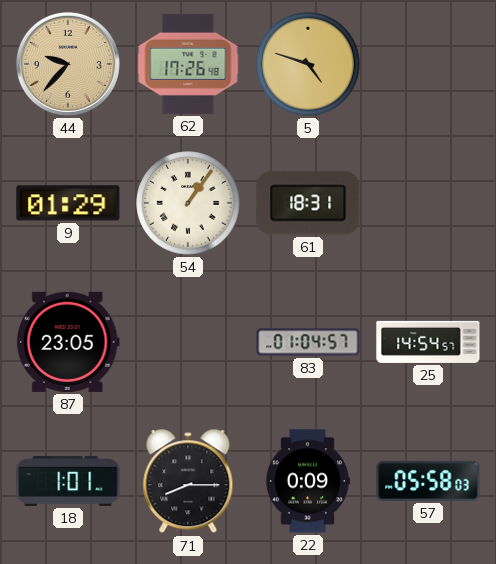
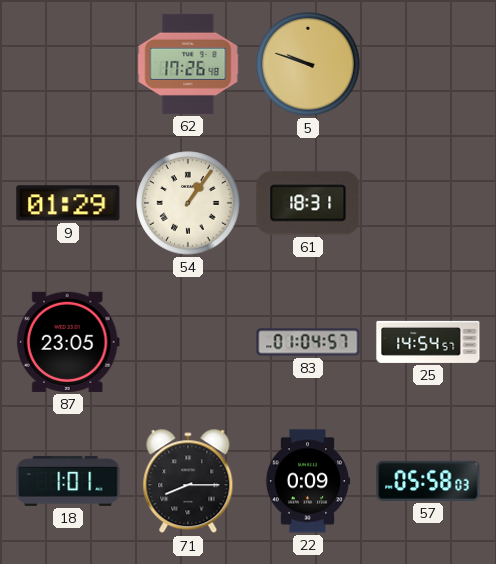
44: 9:37 -> none (68, 64)
5: 4:48 -> 9:48 (308, 64)
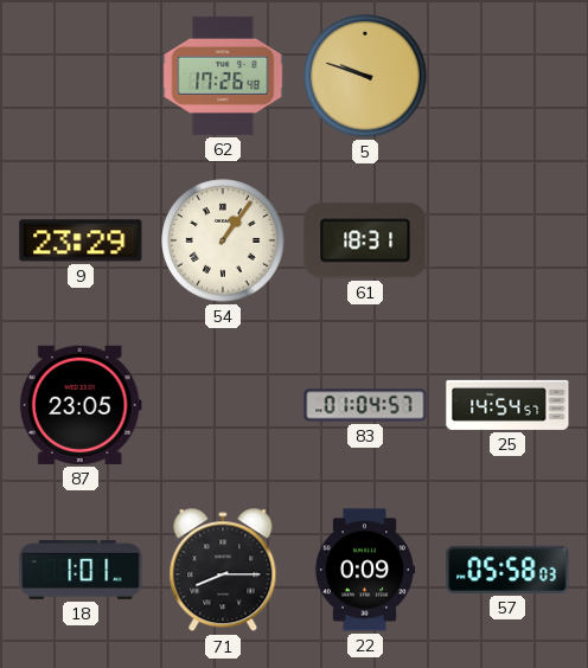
9: 01:29 -> 23:29 (81, 240)
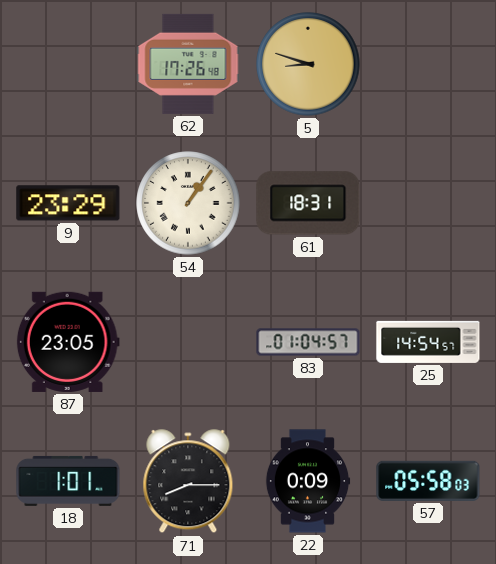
5: 9:48 -> 8:48 (308, 64)
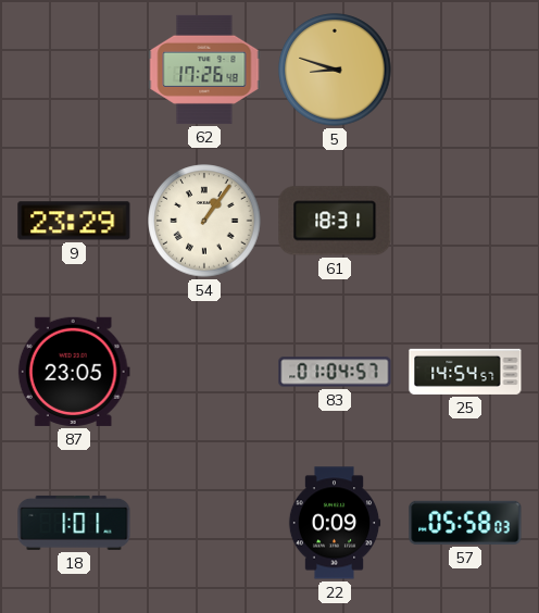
71: 8:15 -> none (188, 482)
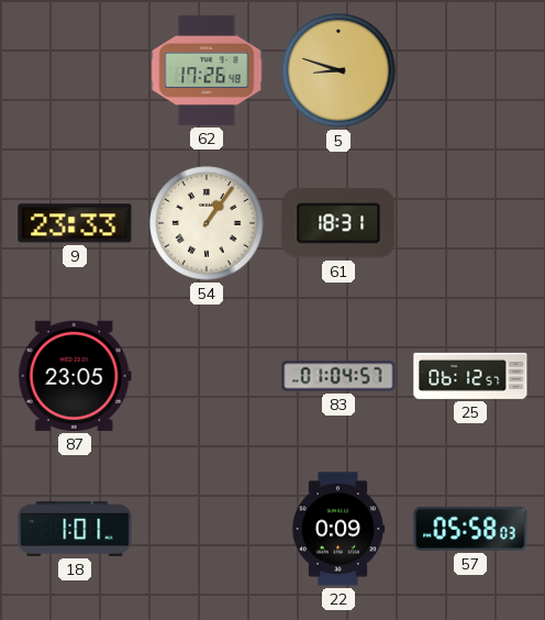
9: 23:29 -> 23:33 (75, 223)
25: 14:54 -> 06:12 (470, 376)
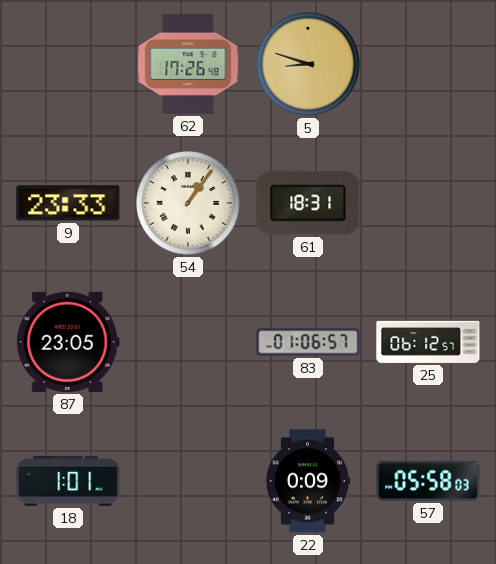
83: 01:04 -> 01:06 (308, 342)
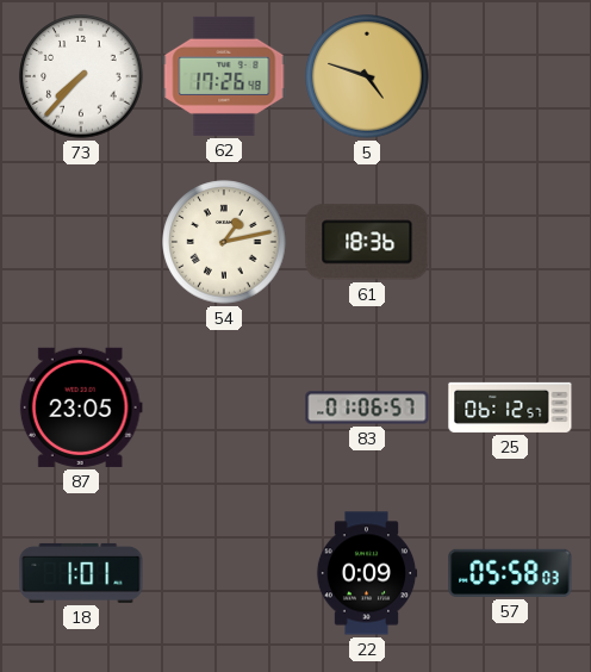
73: none -> 7:37 (81, 76)
5: 8:48 -> 4:48 (367, 76)
9: 23:33 -> none (68, 203)
54: 1:06 -> 1:13 (224, 242)
61: 18:31 -> 18:36 (367, 242)
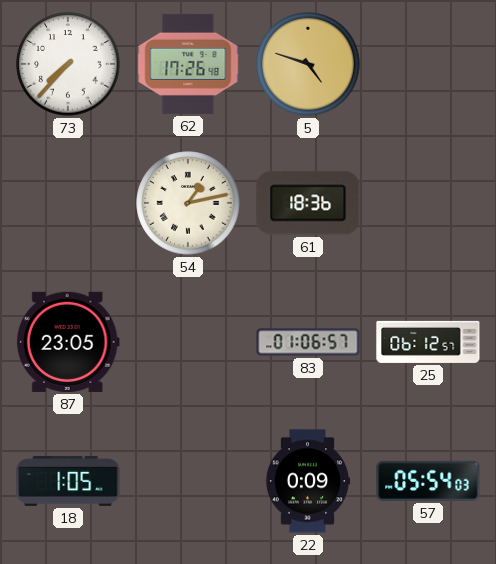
18: 1:01 -> 1:05 (68, 481)
57: 05:58 -> 05:54 (428, 481)
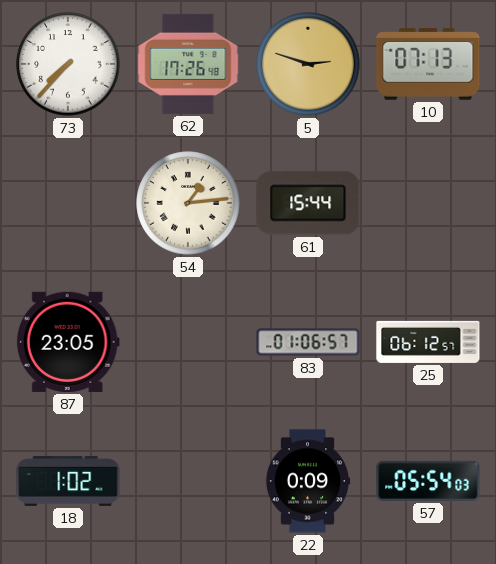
5: 4:48 -> 2:48 (308, 64)
10: none -> 07:13 (428, 64)
54: 1:13 -> 1:14 (188, 203)
61: 18:36 -> 15:44 (308, 203)
18: 1:05 -> 1:02 (68, 481)
